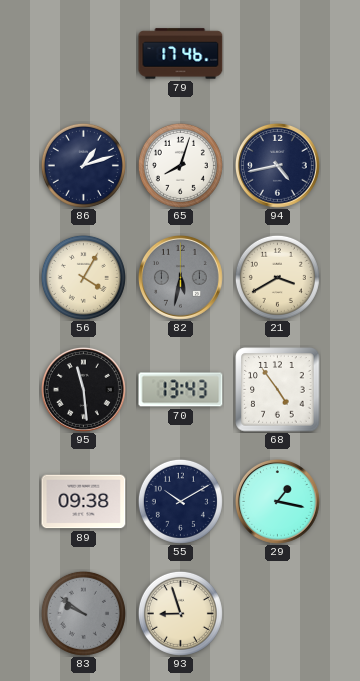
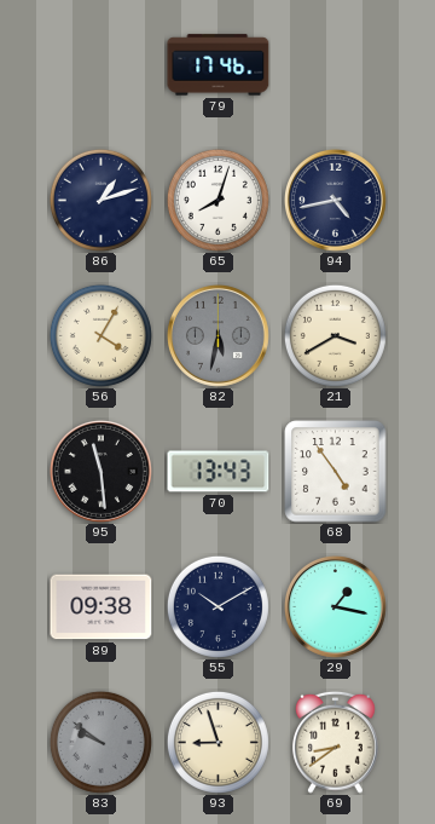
69: none -> 8:39 (336, 742)
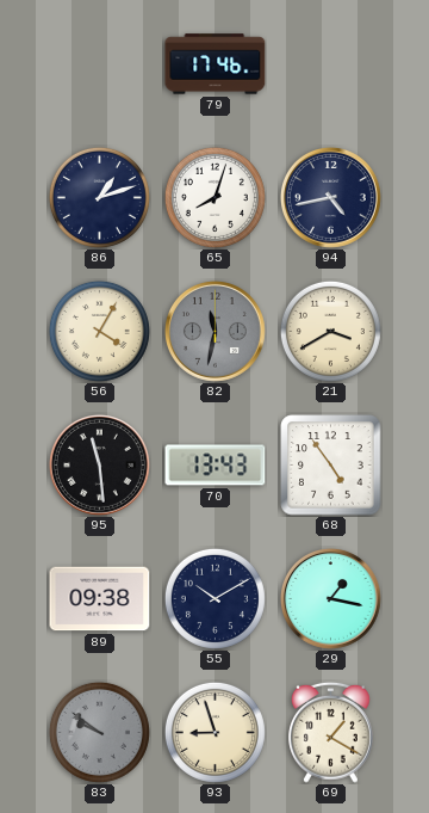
82: 5:32 -> 11:32 (214, 331)
69: 8:39 -> 1:20 (331, 732)
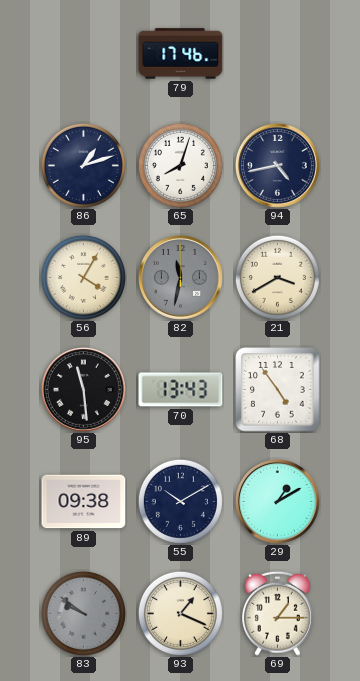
29: 1:17 -> 1:10 (277, 501)
93: 8:57 -> 1:19 (180, 613)
69: 1:20 -> 1:15 (278, 613)
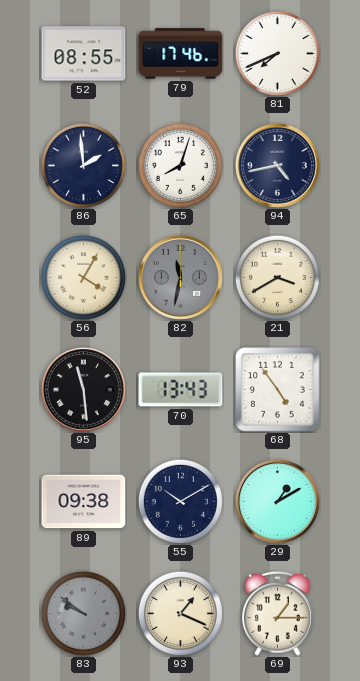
52: none -> 08:55 (84, 54)
81: none -> 7:41 (277, 53)
86: 1:12 -> 1:59 (83, 165)
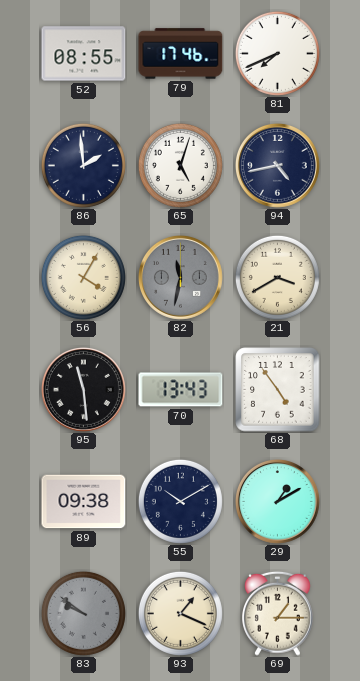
65: 8:03 -> 5:03 (180, 165)
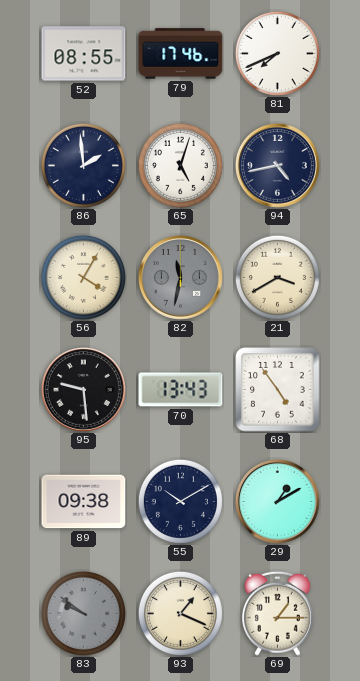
95: 11:29 -> 9:29 (83, 389)
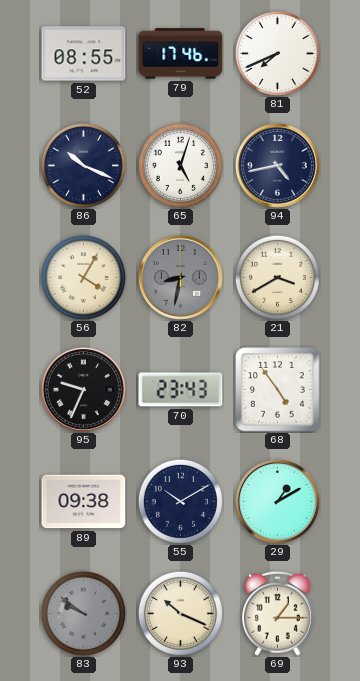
86: 1:59 -> 10:19 (83, 165)
82: 11:32 -> 8:32 (180, 277)
95: 9:29 -> 9:34 (83, 389)
70: 13:43 -> 23:43 (181, 390)
93: 1:19 -> 10:19 (180, 613)
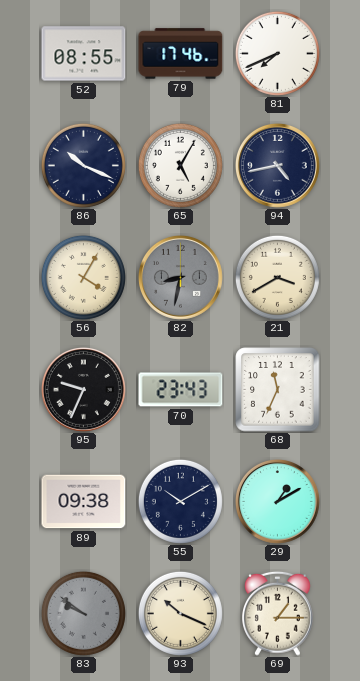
65: 5:03 -> 5:05 (180, 165)
68: 4:54 -> 11:34 (278, 390)
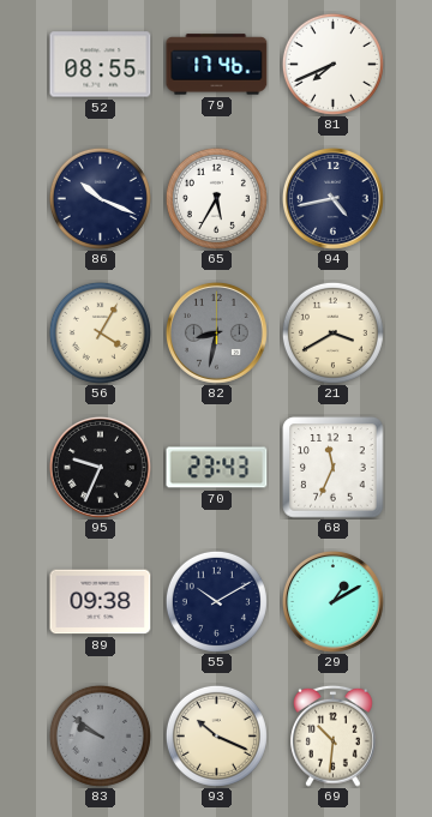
65: 5:05 -> 5:35 (216, 198)
69: 1:15 -> 10:31 (334, 735)
